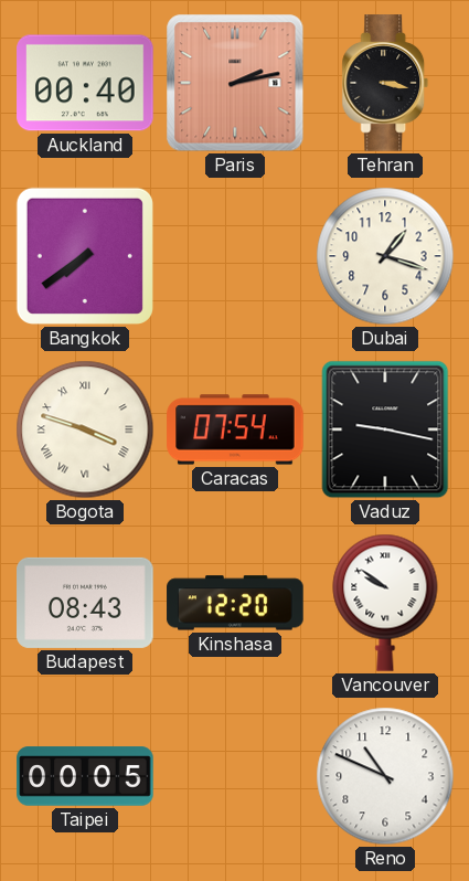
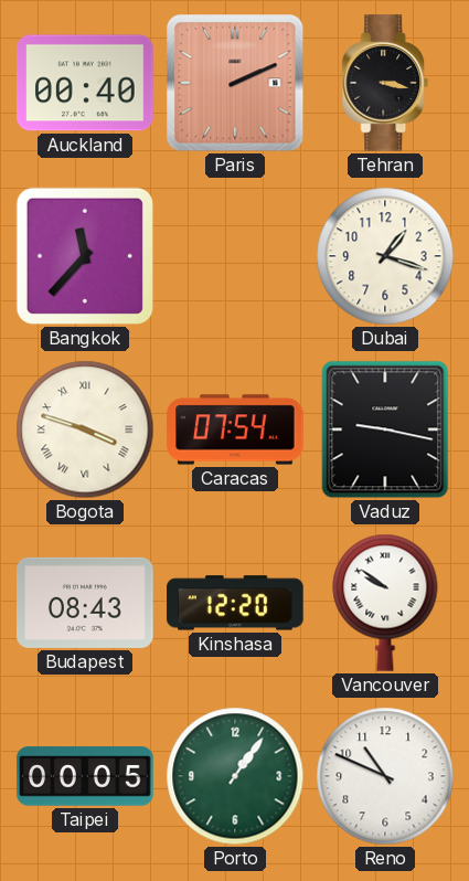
Paris: 2:13 -> 2:11 (235, 83)
Bangkok: 7:39 -> 11:37 (85, 256)
Porto: none -> 1:06 (235, 776)
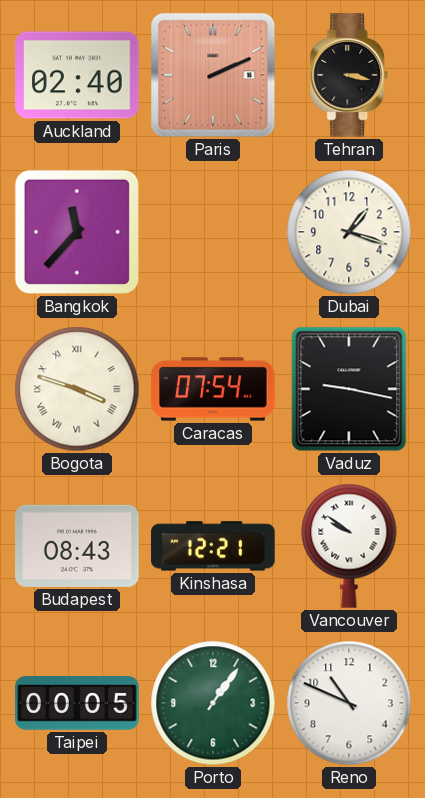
Auckland: 00:40 -> 02:40 (77, 75)
Kinshasa: 12:20 -> 12:21 (213, 546)
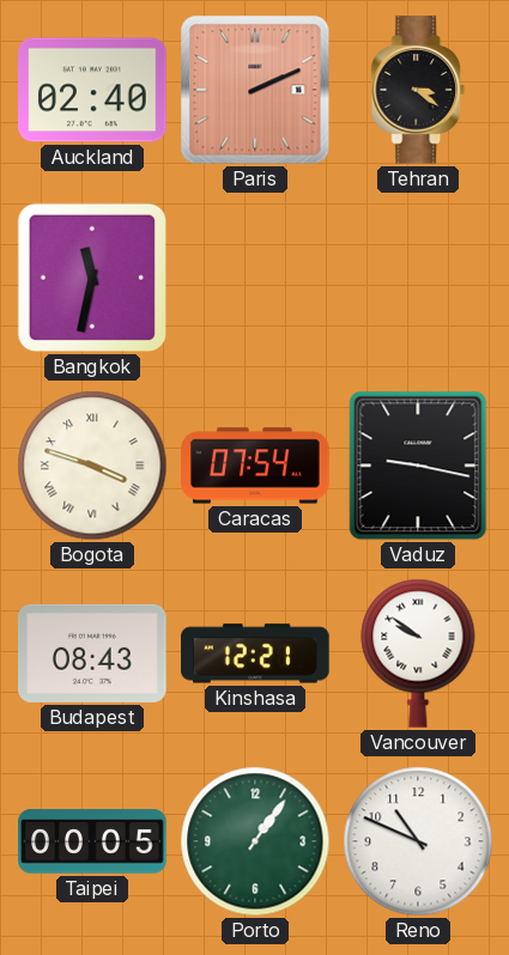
Tehran: 3:17 -> 3:21 (418, 90)
Bangkok: 11:37 -> 11:32 (92, 278)
Dubai: 1:18 -> none (349, 232)
